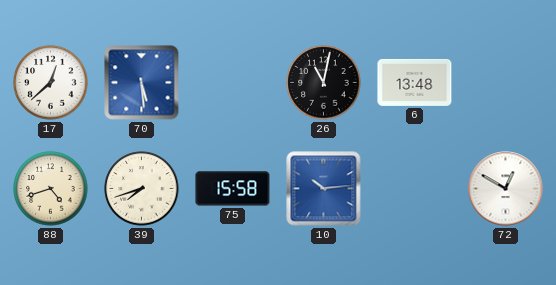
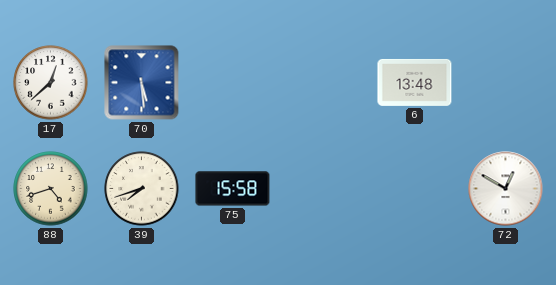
26: 11:02 -> none (324, 83)
10: 10:14 -> none (324, 189)
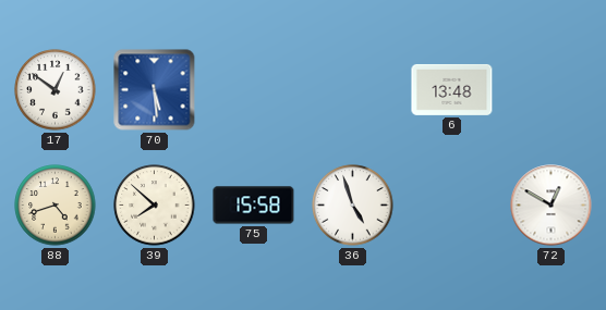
17: 12:38 -> 12:51 (56, 90)
39: 7:42 -> 7:52 (155, 206)
36: none -> 4:57 (353, 206)
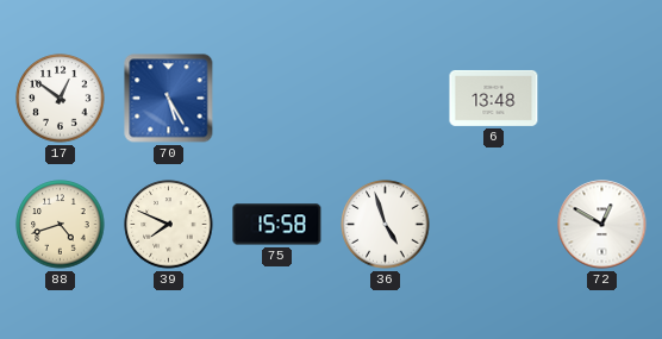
70: 5:29 -> 5:25 (169, 99)
39: 7:52 -> 7:49 (169, 225)
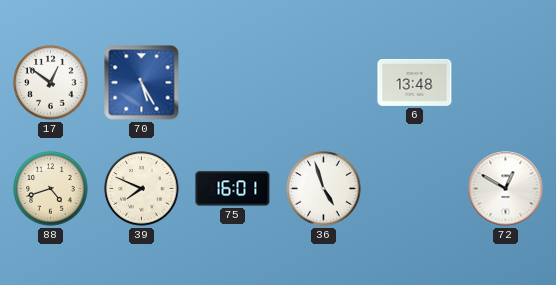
75: 15:58 -> 16:01 (233, 189)
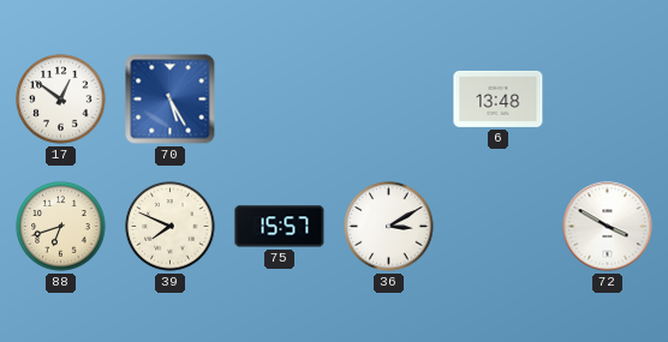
88: 4:42 -> 6:42 (61, 227)
75: 16:01 -> 15:57 (280, 227)
36: 4:57 -> 3:10 (389, 227)
72: 12:50 -> 3:50 (608, 227)
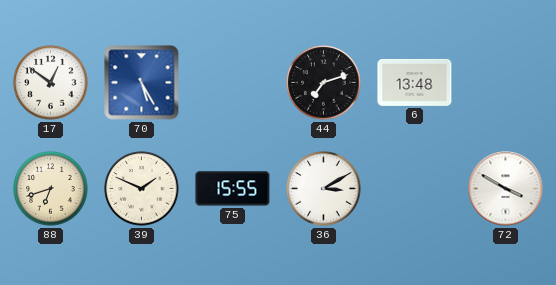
44: none -> 7:12 (324, 83)
39: 7:49 -> 1:49 (142, 189)
75: 15:57 -> 15:55 (233, 189)
